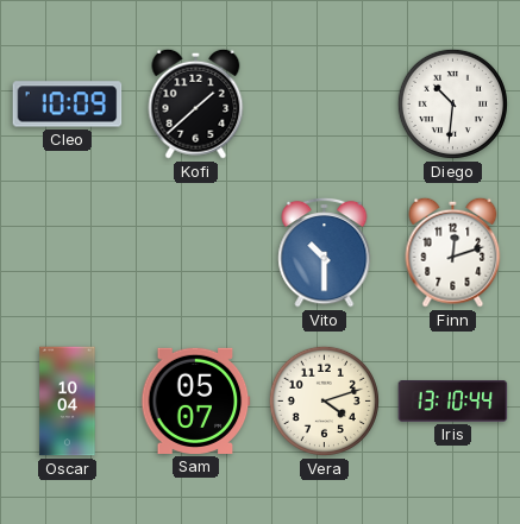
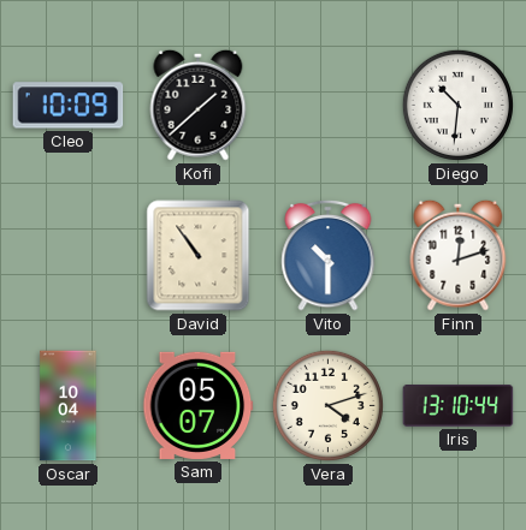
David: none -> 10:54 (199, 256)
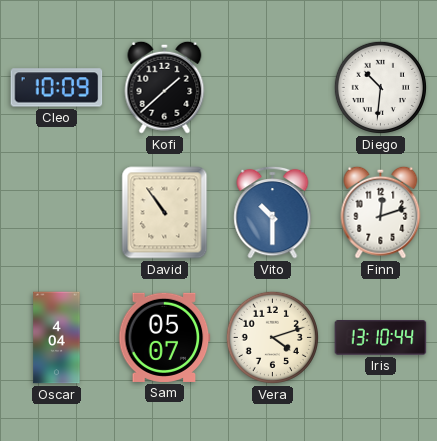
Oscar: 10:04 -> 4:04 (57, 338)
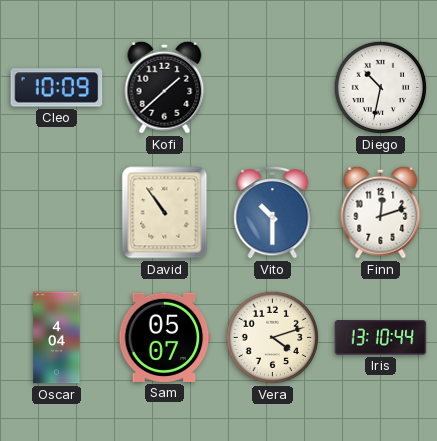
Diego: 10:31 -> 10:32 (380, 87)
